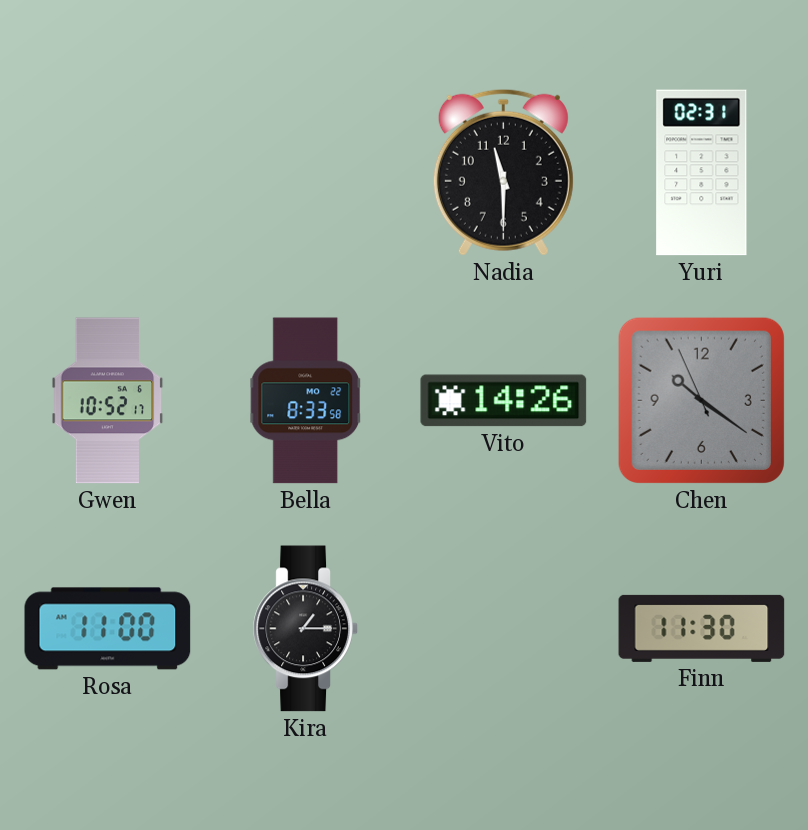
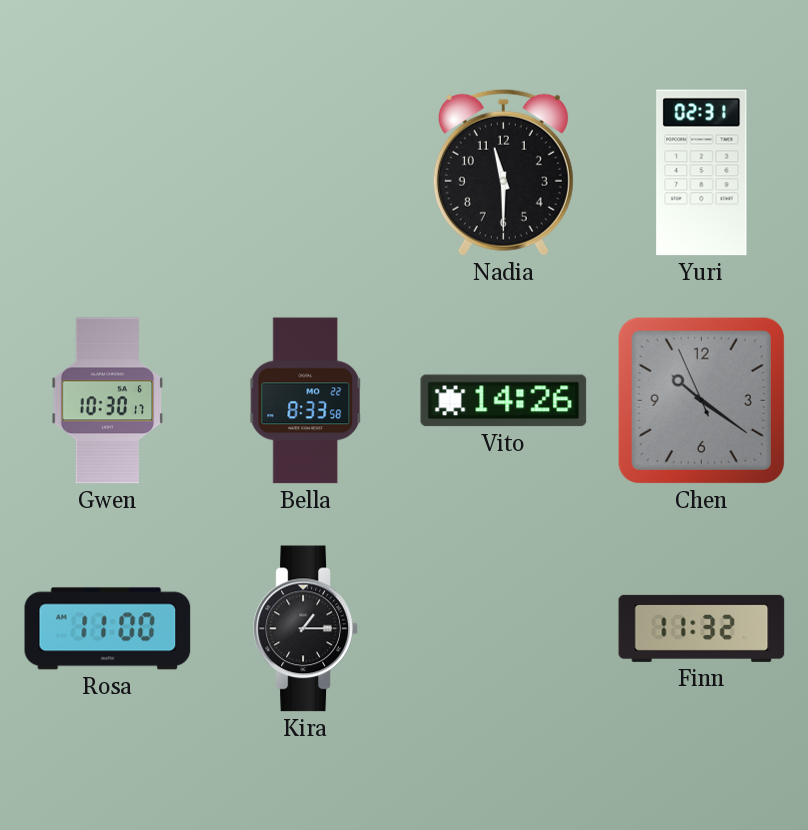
Gwen: 10:52 -> 10:30 (108, 401)
Finn: 11:30 -> 11:32 (702, 628)
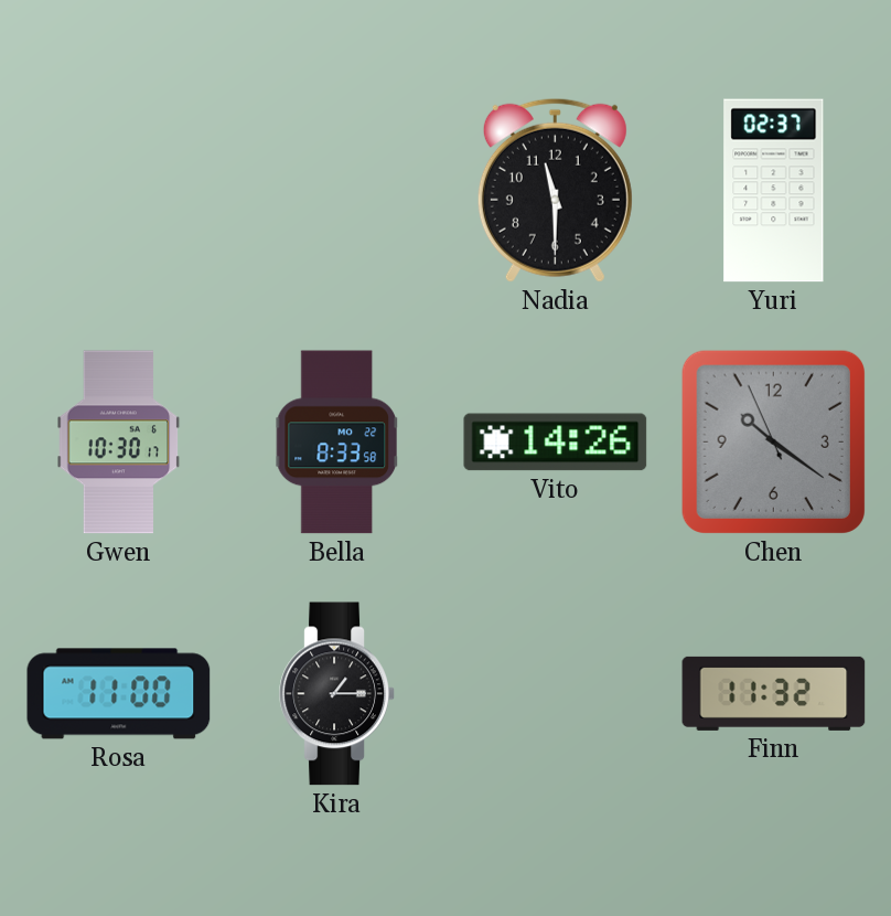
Yuri: 02:31 -> 02:37 (774, 191)
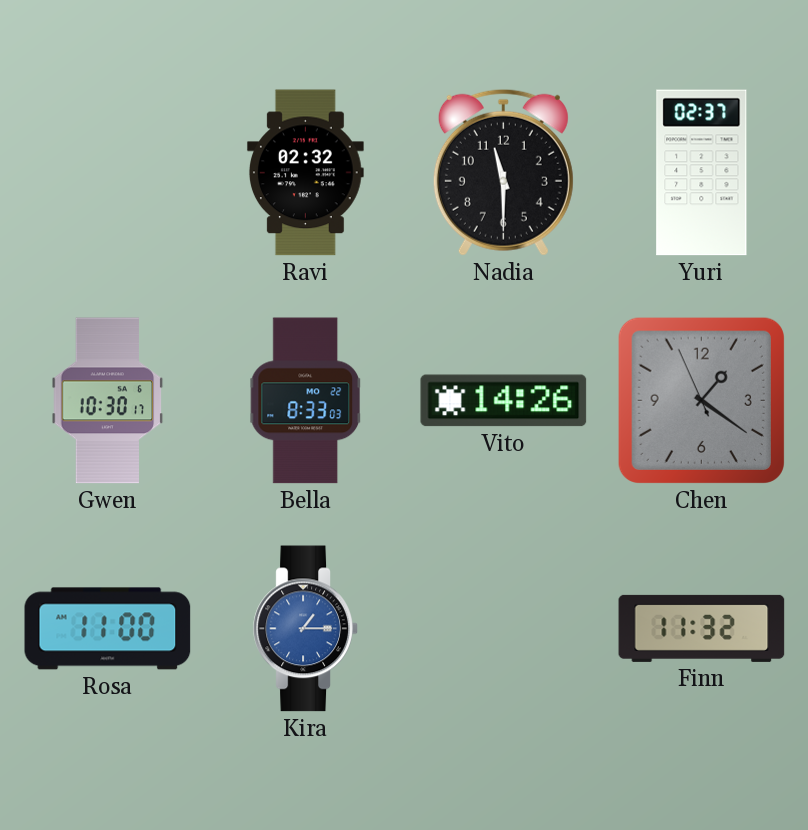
Ravi: none -> 02:32 (306, 173)
Bella: 8:33:58 -> 8:33:03 (305, 401)
Chen: 10:20 -> 1:20 (701, 400)
Kira dial: black -> blue (306, 629)
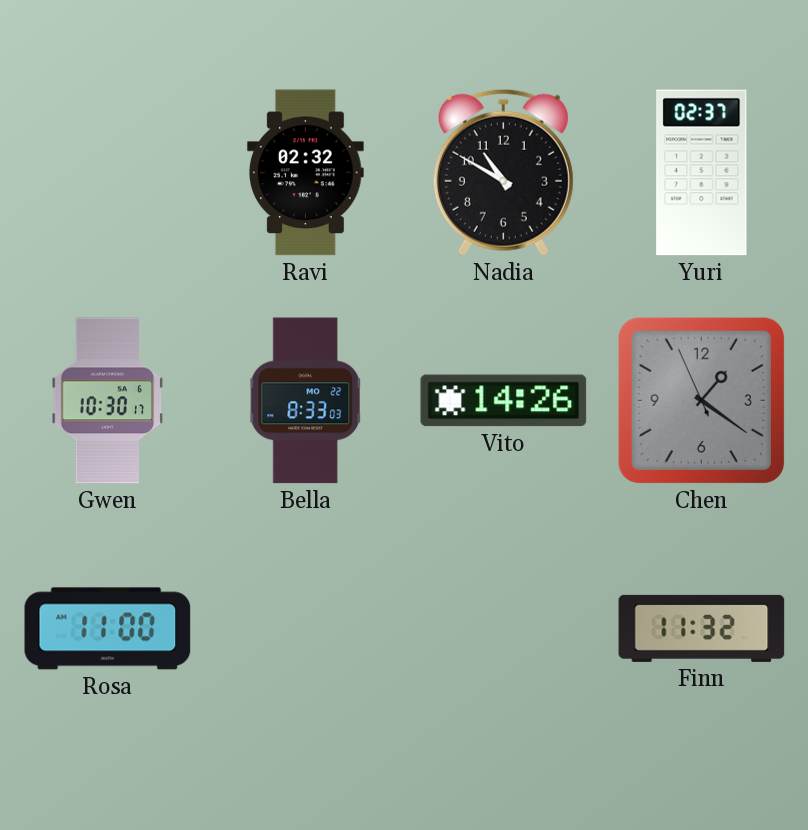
Nadia: 11:30 -> 10:50 (503, 172)
Kira: 1:15 -> none (306, 629)
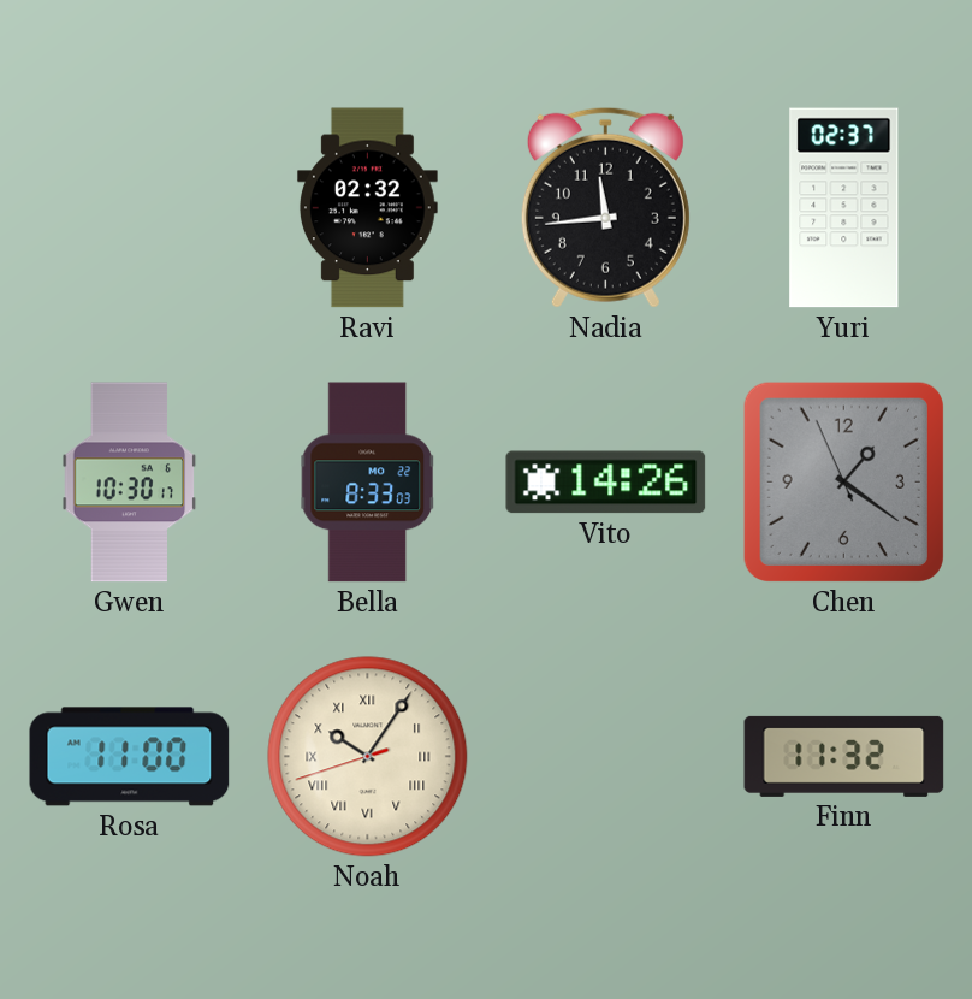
Nadia: 10:50 -> 11:44 (605, 207)
Noah: none -> 10:05 (368, 757)
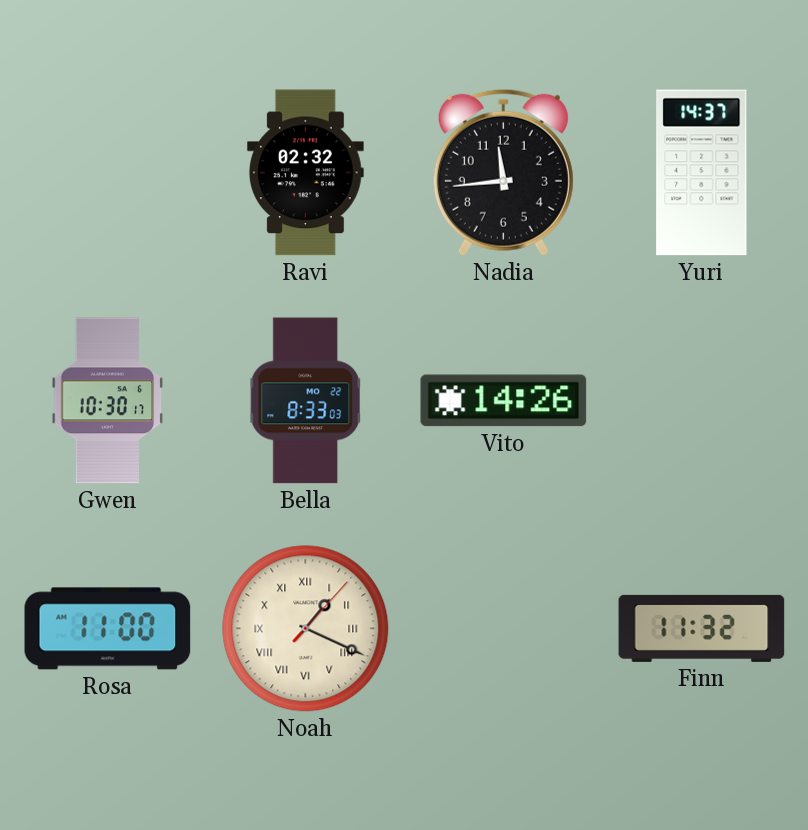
Yuri: 02:37 -> 14:37 (702, 173)
Chen: 1:20 -> none (843, 481)
Noah: 10:05 -> 1:19 (306, 629)
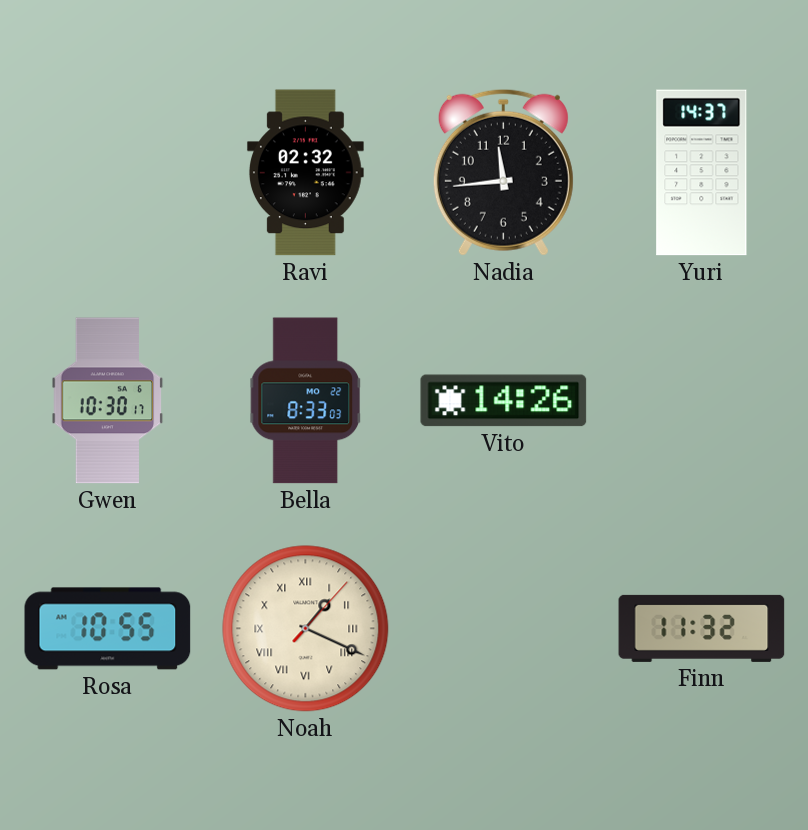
Rosa: 11:00 -> 10:55 (108, 629)
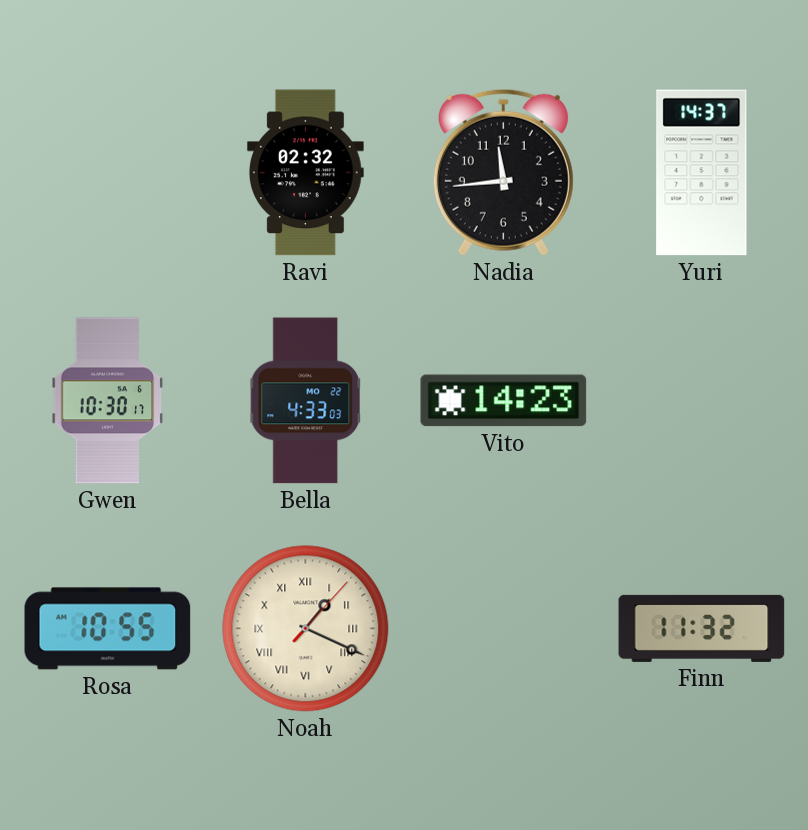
Bella: 8:33 -> 4:33 (305, 401)
Vito: 14:26 -> 14:23 (504, 401)
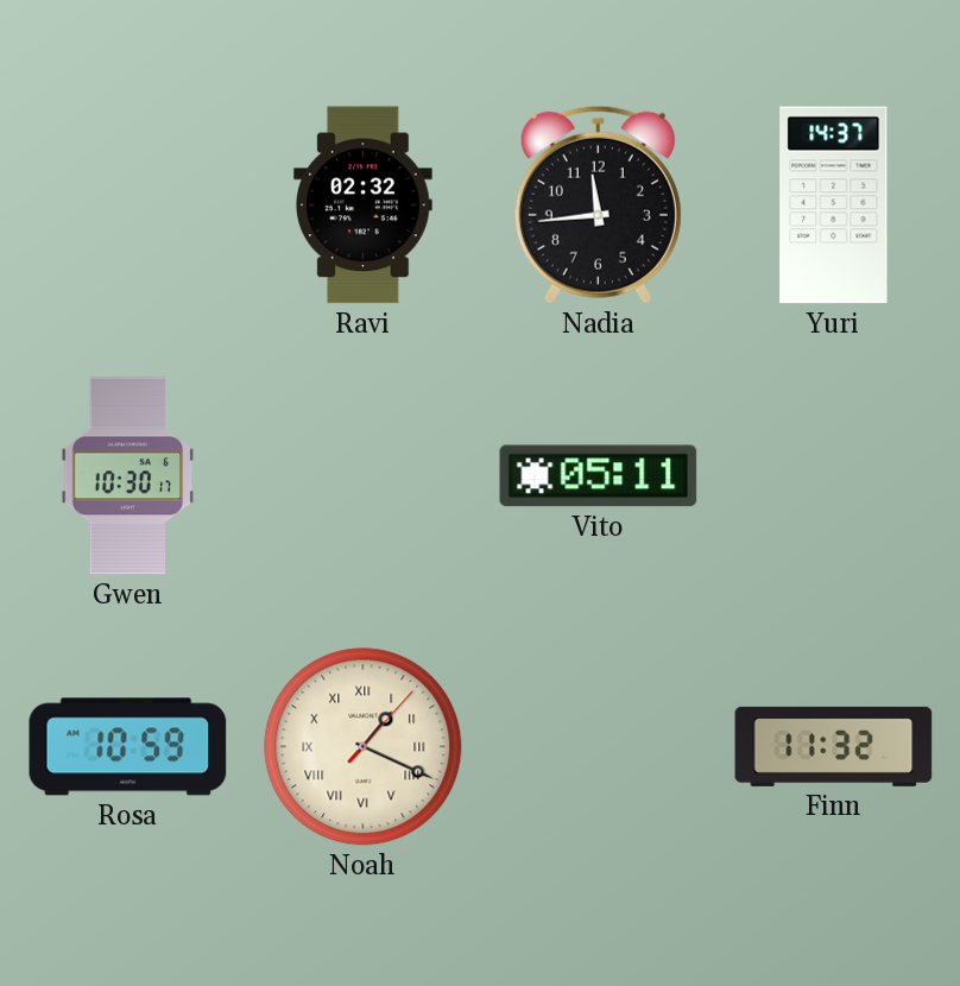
Bella: 4:33 -> none (305, 401)
Vito: 14:23 -> 05:11 (599, 476)
Rosa: 10:55 -> 10:59 (128, 747)
